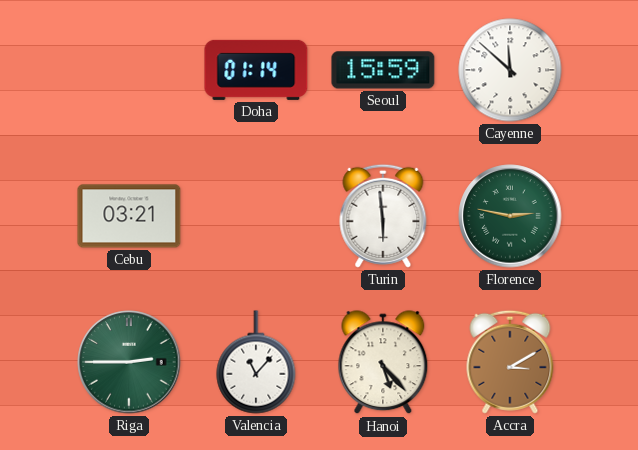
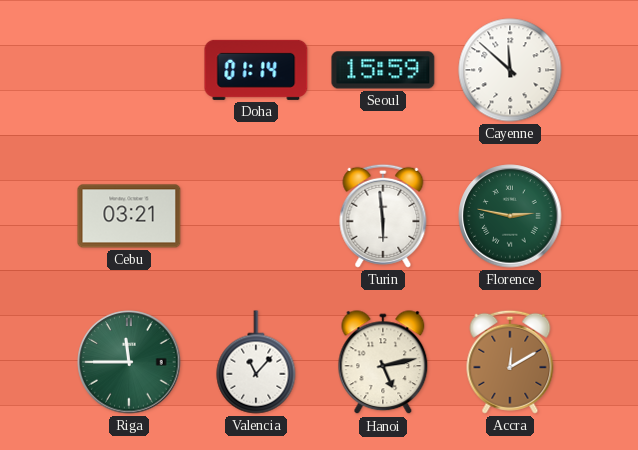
Riga: 2:45 -> 11:45 (129, 362)
Hanoi: 5:23 -> 5:13 (383, 363)
Accra: 3:10 -> 12:10 (510, 362)
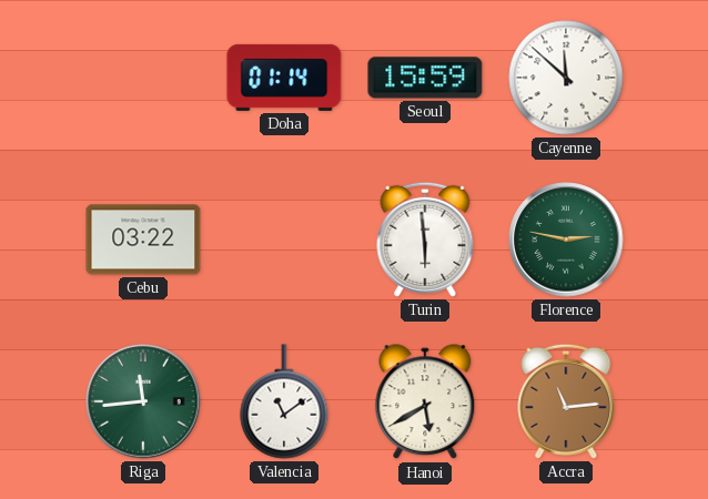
Cebu: 03:21 -> 03:22 (143, 240)
Riga: 11:45 -> 11:44 (143, 401)
Valencia: 11:07 -> 11:09 (284, 401)
Hanoi: 5:13 -> 5:40 (425, 403)
Accra: 12:10 -> 11:14 (566, 401)
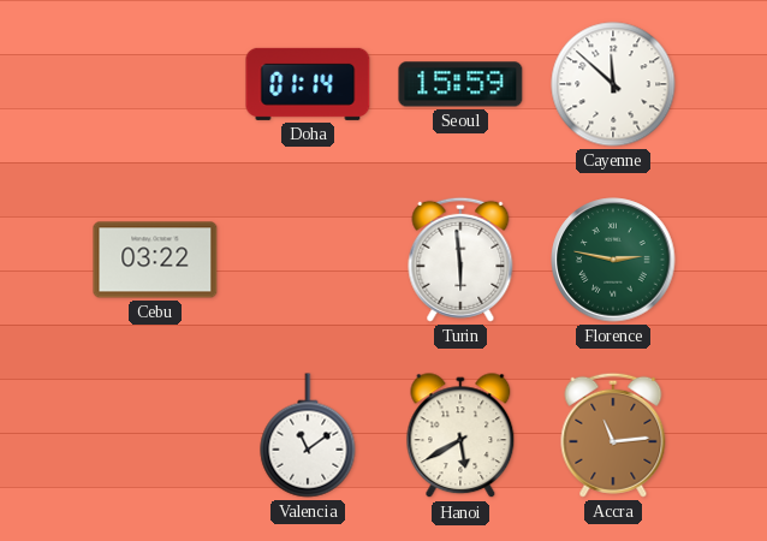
Riga: 11:44 -> none (143, 401)
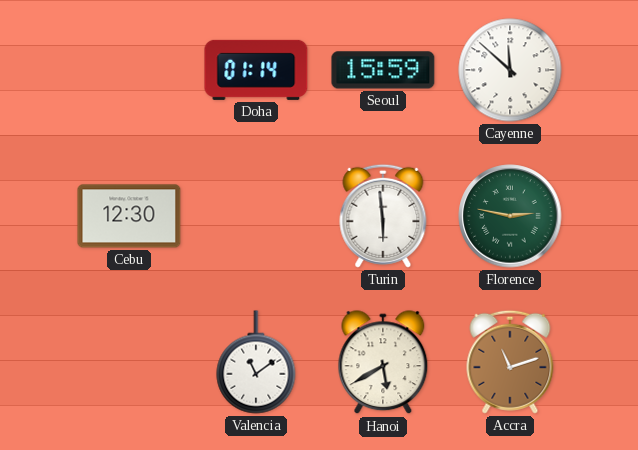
Cebu: 03:22 -> 12:30 (129, 216)
Accra: 11:14 -> 11:12 (510, 362)
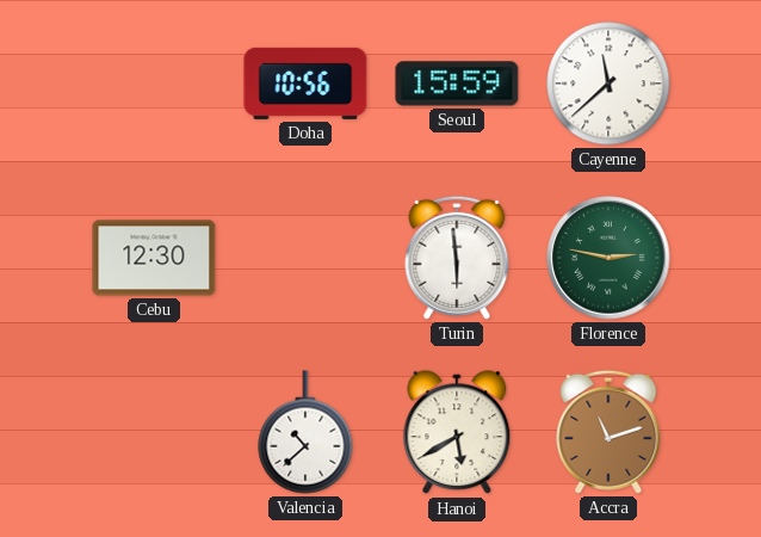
Doha: 01:14 -> 10:56 (305, 84)
Cayenne: 11:52 -> 11:38 (608, 84)
Valencia: 11:09 -> 10:38 (305, 432)
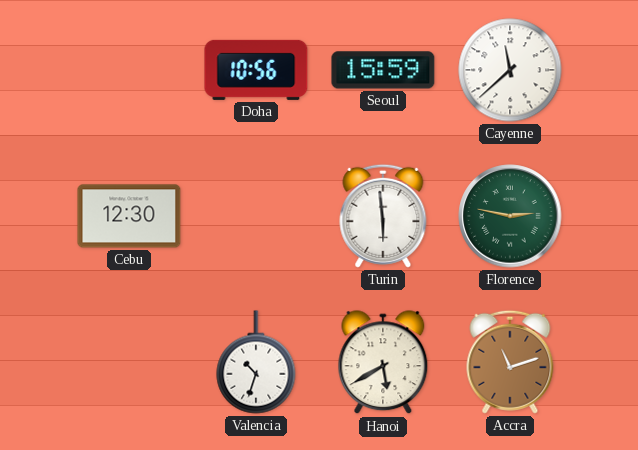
Valencia: 10:38 -> 10:33 (256, 362)
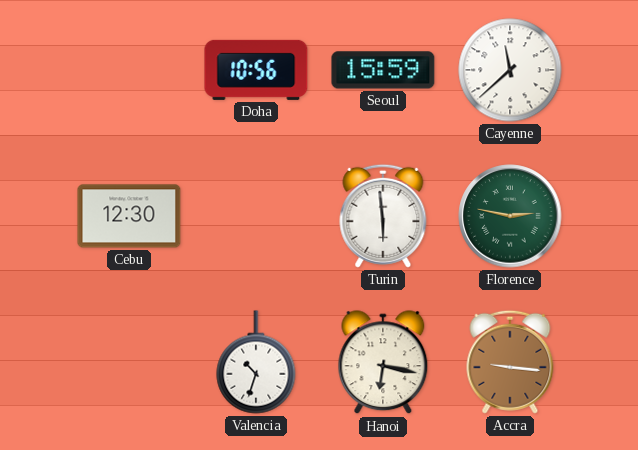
Hanoi: 5:40 -> 6:17 (383, 363)
Accra: 11:12 -> 9:16 (510, 362)
